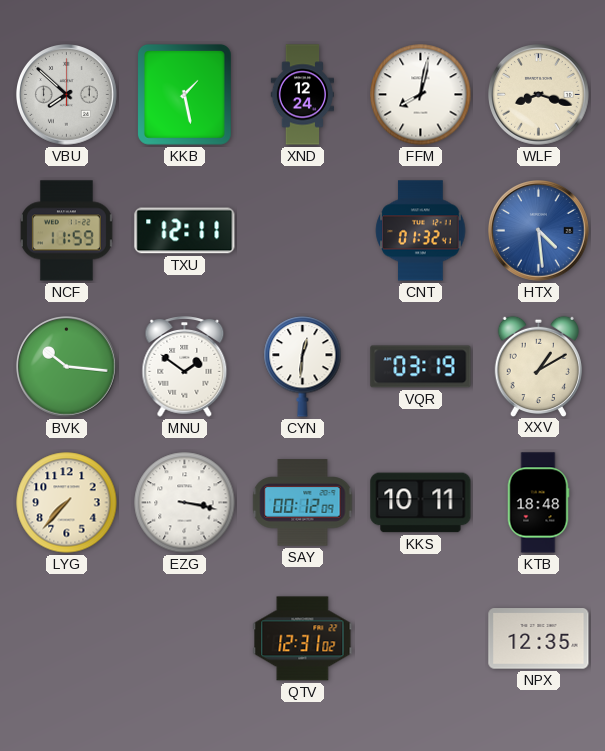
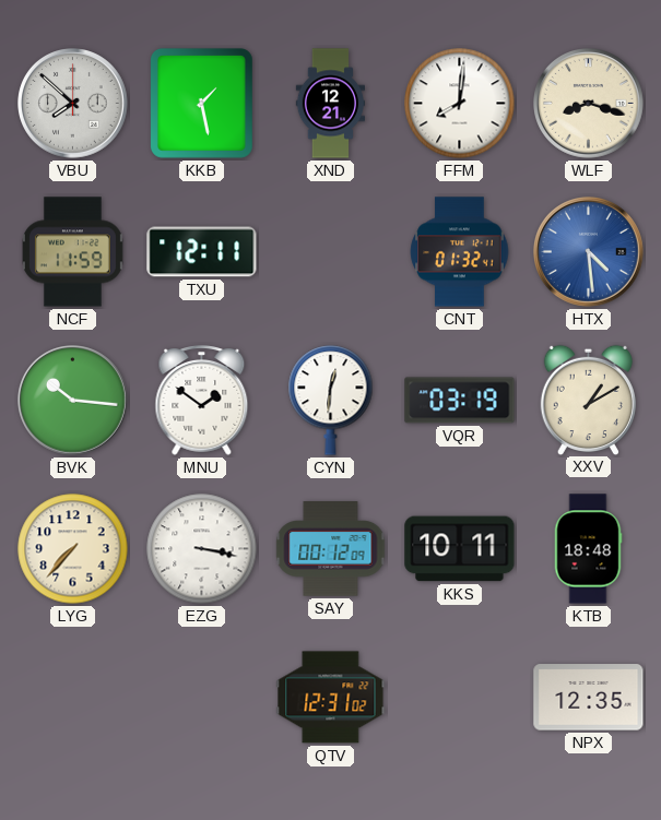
XND: 12:24 -> 12:21 (330, 104)
FFM: 8:02 -> 8:01 (460, 104)
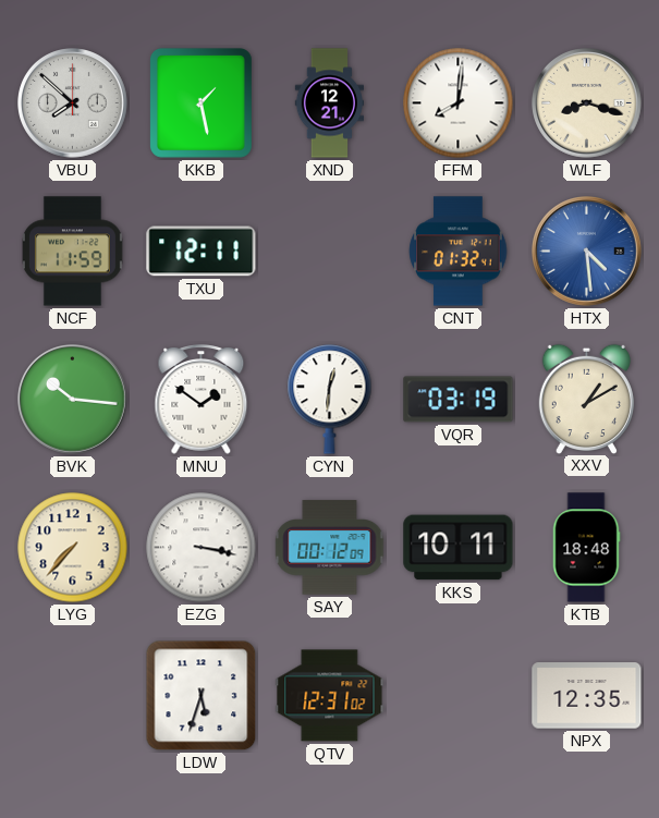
LDW: none -> 5:33 (202, 696)
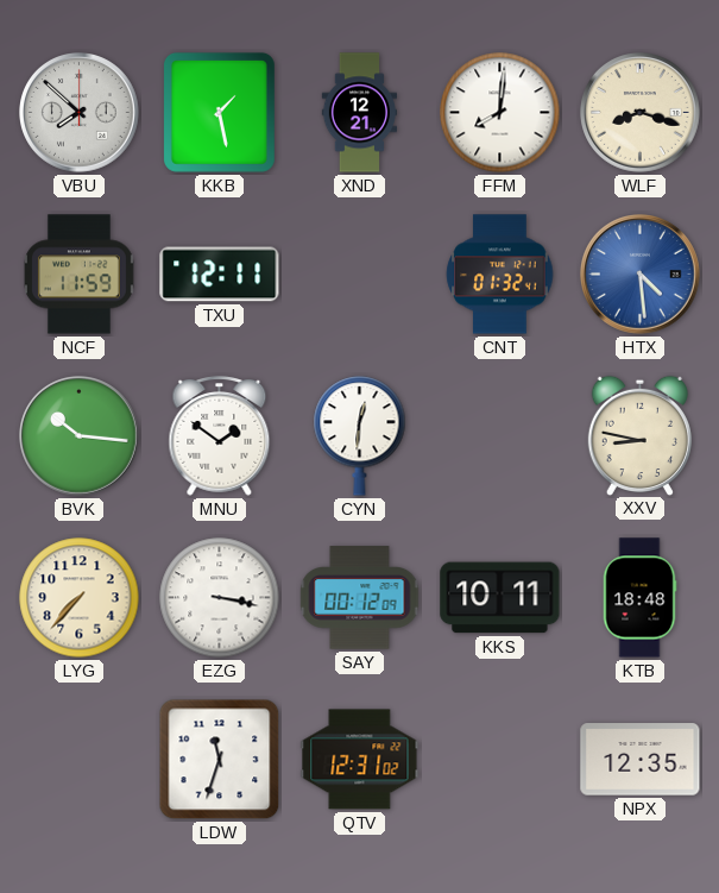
VQR: 03:19 -> none (459, 400)
XXV: 1:10 -> 8:47 (639, 435)
LDW: 5:33 -> 11:33 (220, 760)
